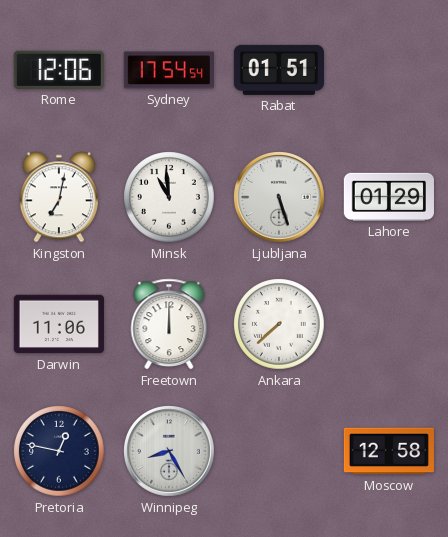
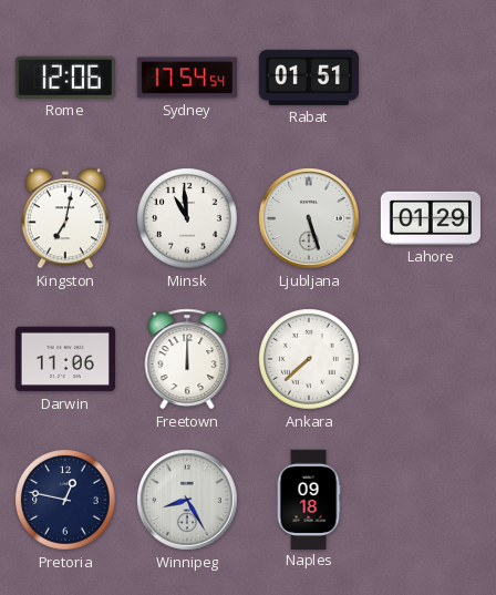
Naples: none -> 09:18 (309, 499)
Moscow: 12:58 -> none (389, 451)
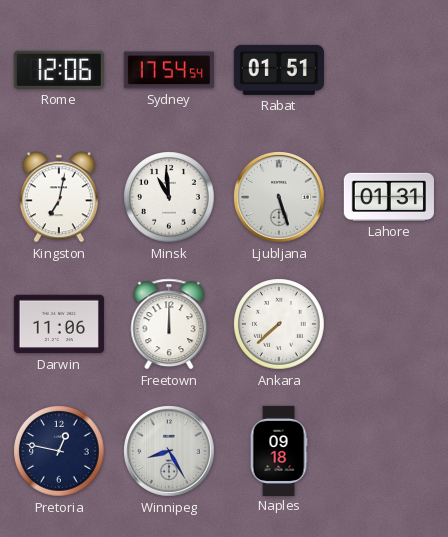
Lahore: 01:29 -> 01:31 (389, 197)
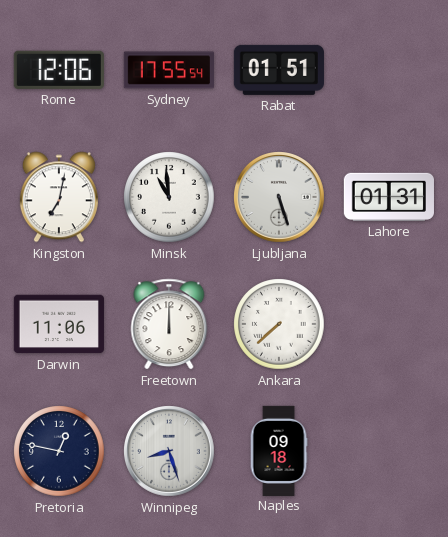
Sydney: 17:54 -> 17:55 (169, 70)
Winnipeg: 8:25 -> 8:27 (170, 452)
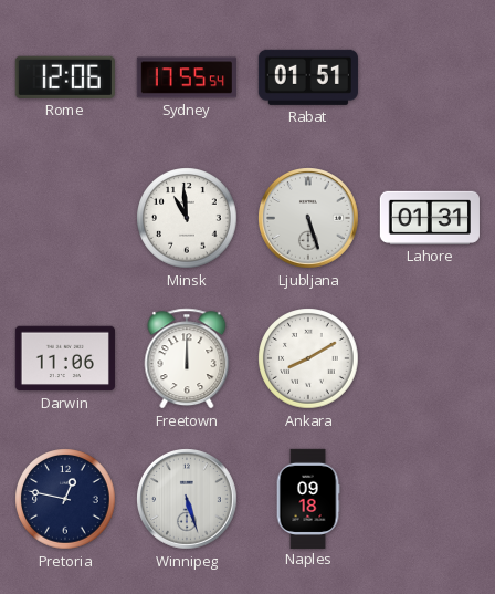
Kingston: 7:02 -> none (59, 197)
Ankara: 7:38 -> 8:10 (308, 358)
Winnipeg: 8:27 -> 5:27 (188, 500)
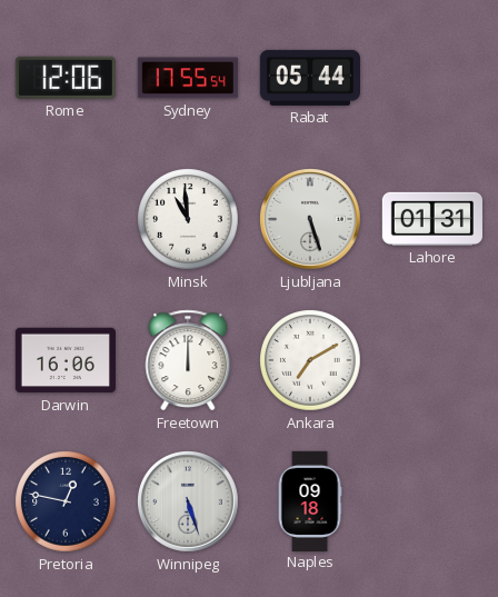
Rabat: 01:51 -> 05:44 (310, 78)
Darwin: 11:06 -> 16:06 (66, 360)
Ankara: 8:10 -> 7:10 (310, 360)
